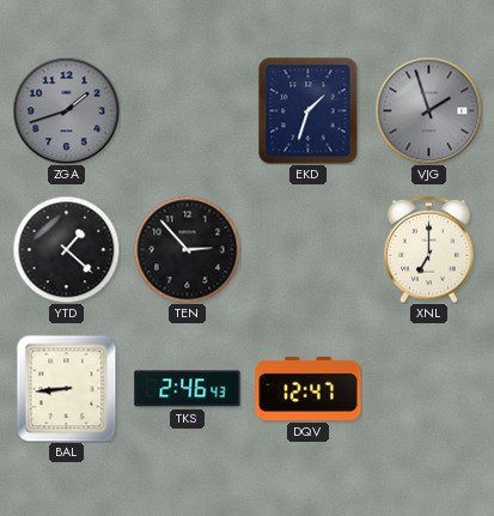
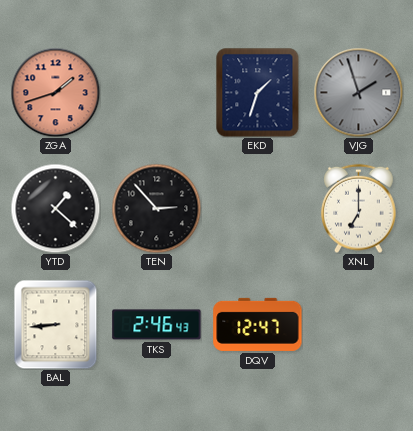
ZGA dial: grey -> salmon (55, 92)
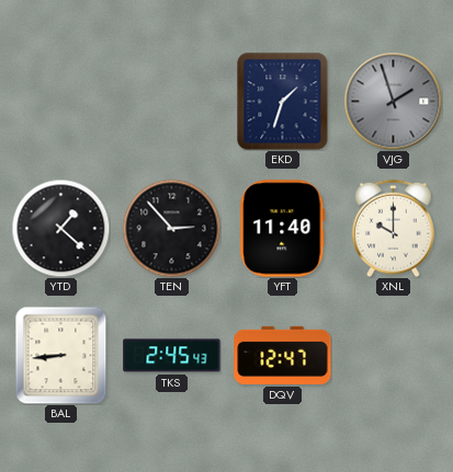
ZGA: 1:42 -> none (55, 92)
YFT: none -> 11:40 (283, 229)
XNL: 7:00 -> 10:00 (394, 228)
TKS: 2:46 -> 2:45 (172, 356)
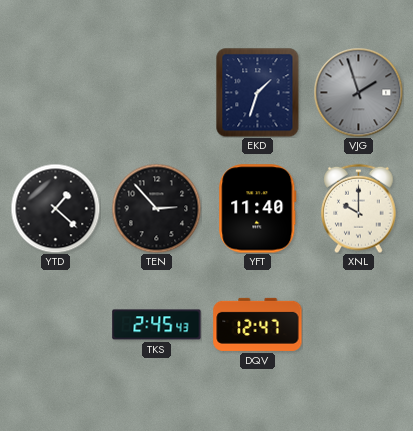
BAL: 8:44 -> none (61, 355)
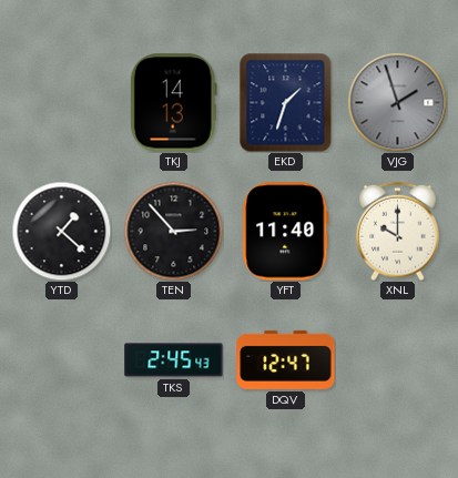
TKJ: none -> 14:13 (173, 103)
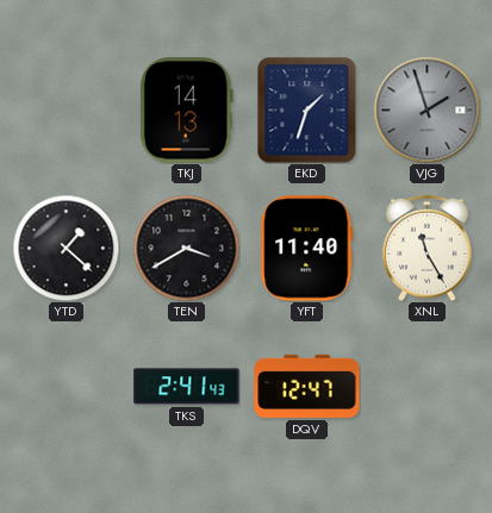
TEN: 2:53 -> 3:40 (186, 248)
XNL: 10:00 -> 11:25 (428, 248)
TKS: 2:45 -> 2:41 (187, 387)
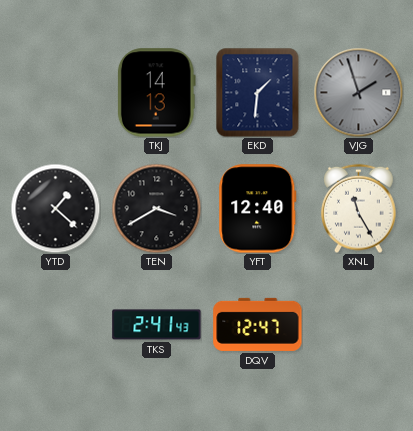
EKD: 1:33 -> 1:31 (258, 92)
YFT: 11:40 -> 12:40 (258, 209)
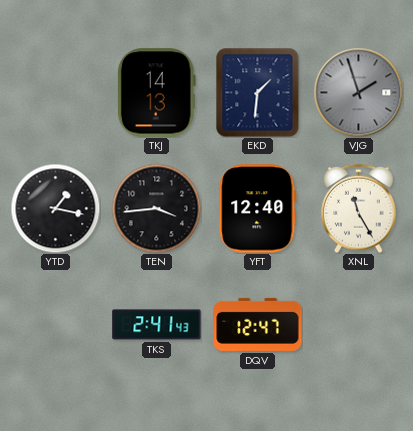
YTD: 1:22 -> 1:17 (55, 208)
TEN: 3:40 -> 3:44 (156, 208)
